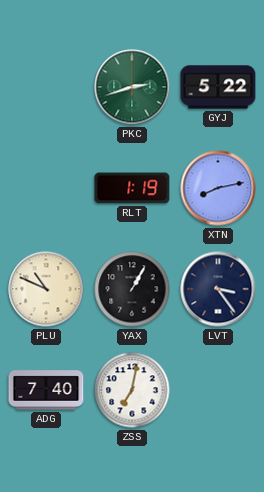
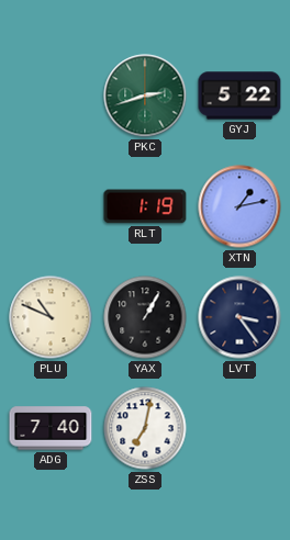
XTN: 8:13 -> 1:13 (239, 206)
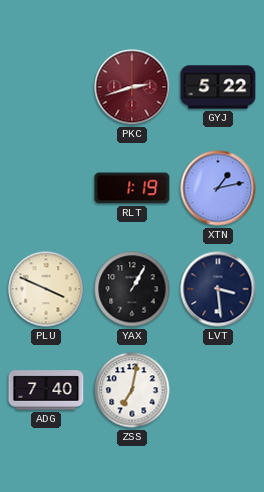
PKC dial: green -> burgundy (132, 87)
PLU: 10:49 -> 3:49 (46, 289)
LVT: 3:24 -> 3:29 (218, 289)
